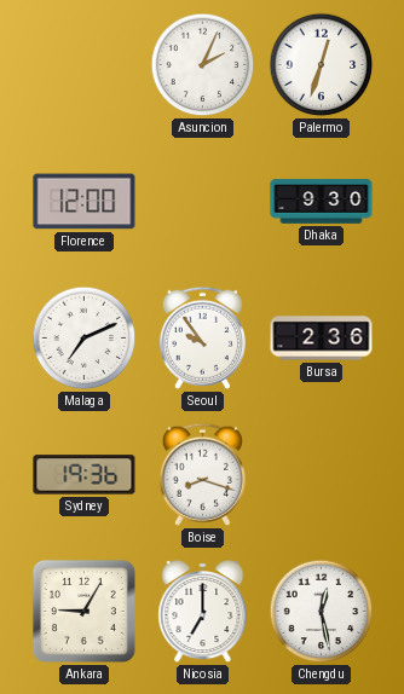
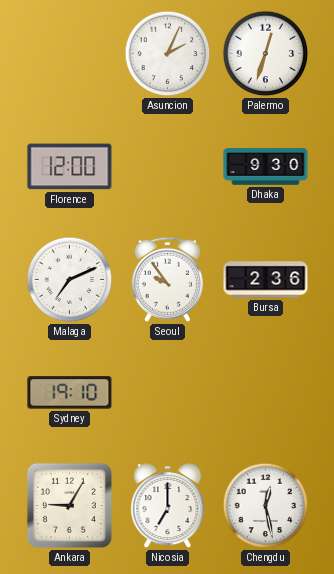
Sydney: 19:36 -> 19:10 (70, 393)
Boise: 8:18 -> none (202, 474)
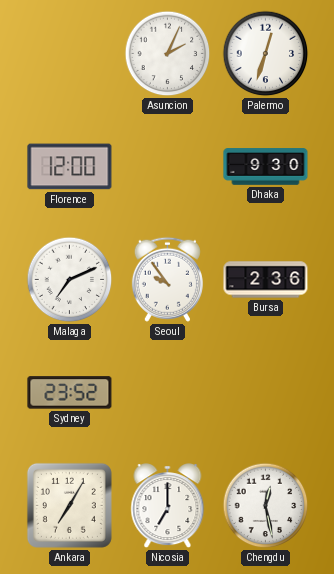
Sydney: 19:10 -> 23:52 (70, 393)
Ankara: 9:05 -> 7:05 (69, 505)
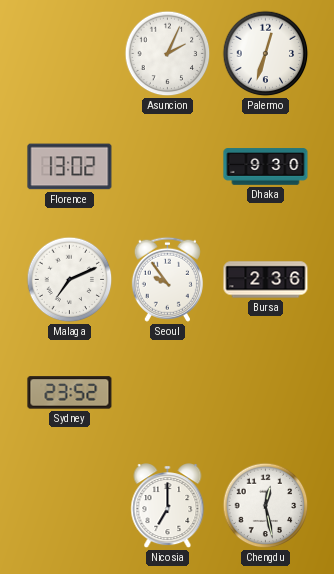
Florence: 12:00 -> 13:02 (70, 167)
Ankara: 7:05 -> none (69, 505)
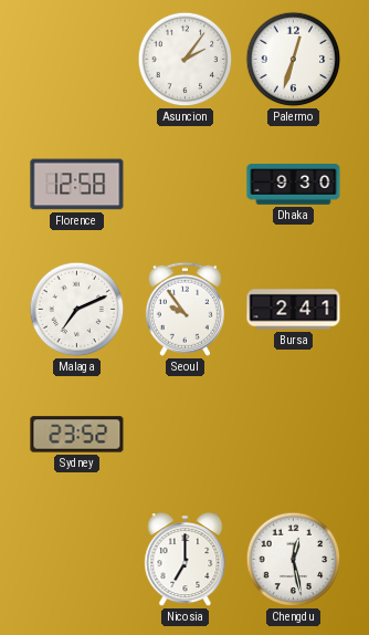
Asuncion: 2:04 -> 2:06 (186, 60)
Florence: 13:02 -> 12:58 (77, 185)
Bursa: 2:36 -> 2:41 (294, 310)
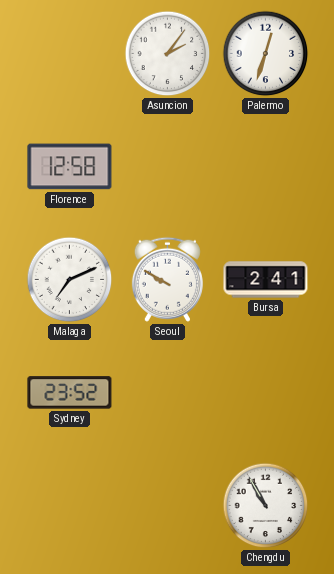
Dhaka: 9:30 -> none (294, 185)
Seoul: 9:54 -> 9:50 (167, 279)
Nicosia: 7:00 -> none (186, 560)
Chengdu: 12:28 -> 10:55 (266, 506)
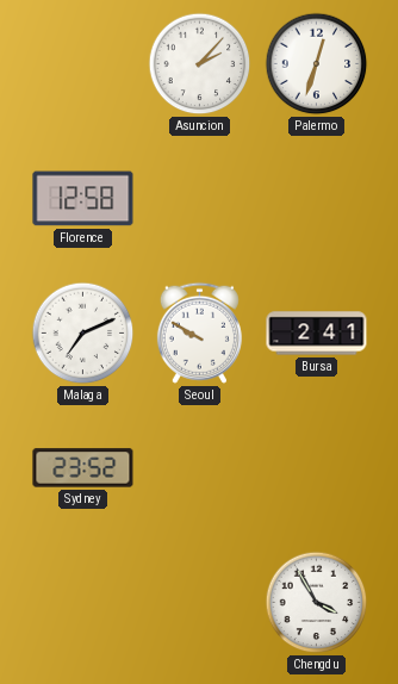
Asuncion: 2:06 -> 2:07 (200, 64)
Chengdu: 10:55 -> 3:55 (317, 603)
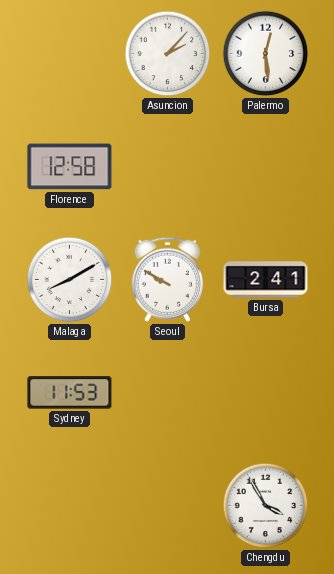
Palermo: 12:33 -> 12:29 (266, 54)
Malaga: 7:11 -> 8:10 (70, 280)
Sydney: 23:52 -> 11:53 (70, 393)
